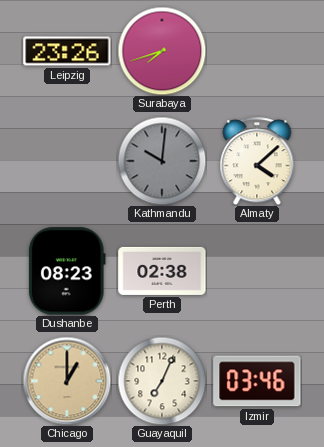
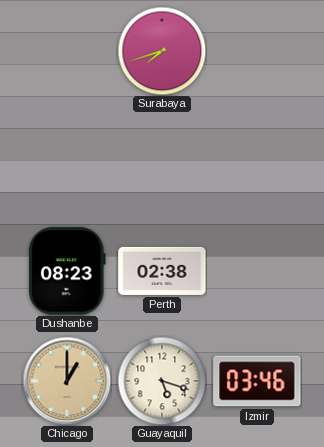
Leipzig: 23:26 -> none (67, 51)
Kathmandu: 10:01 -> none (162, 161)
Almaty: 4:08 -> none (257, 161)
Guayaquil: 7:04 -> 5:18 (162, 381)
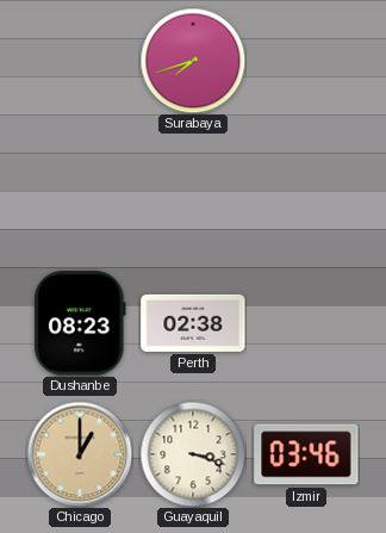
Guayaquil: 5:18 -> 3:18 (193, 454)
